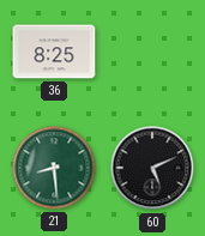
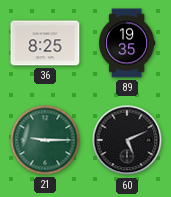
89: none -> 19:35 (127, 43)
21: 8:29 -> 9:15 (45, 140)
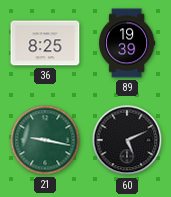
89: 19:35 -> 19:39 (127, 43)
21: 9:15 -> 9:17 (45, 140)
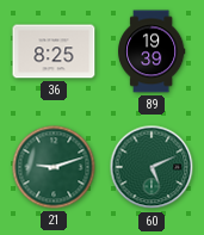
21: 9:17 -> 9:12 (54, 167)
60 dial: black -> green (152, 167)
